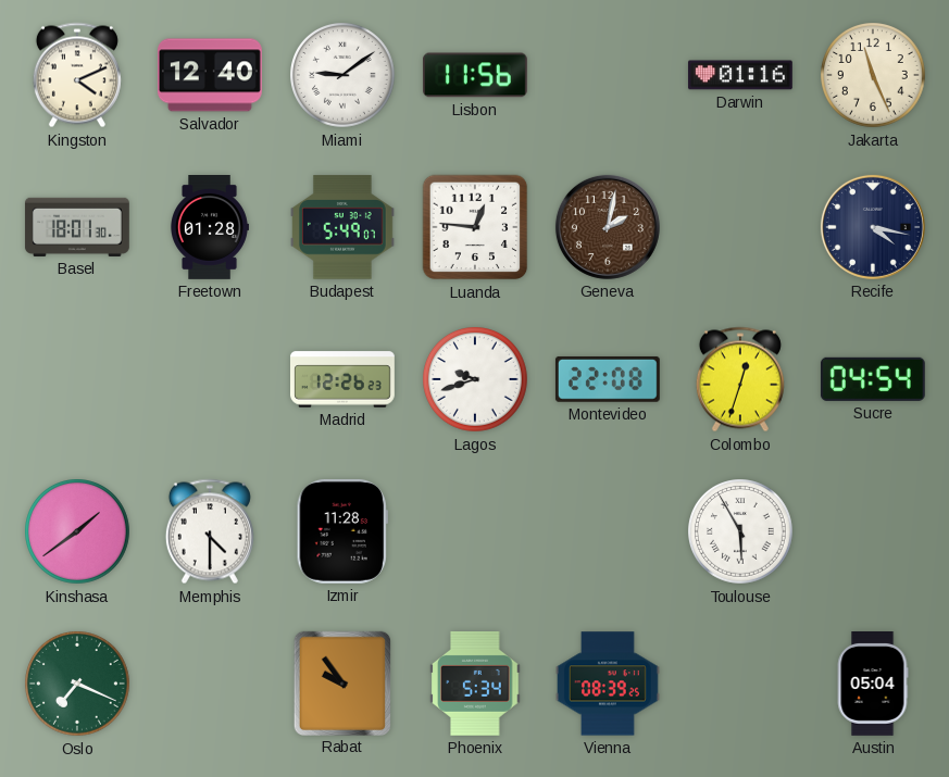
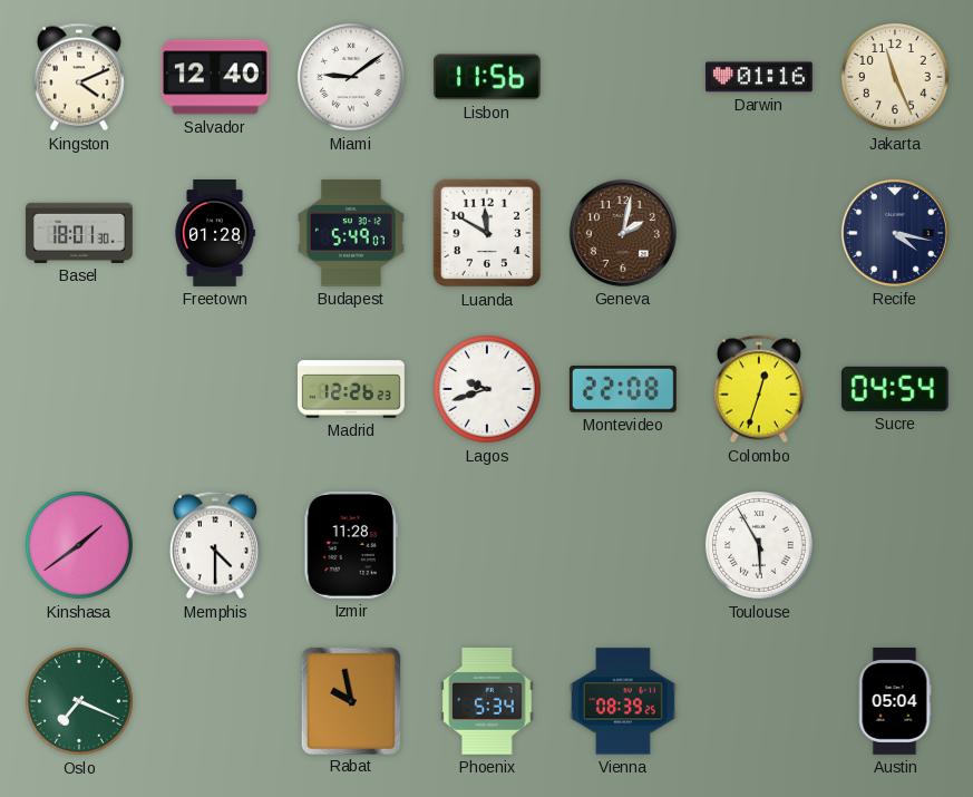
Luanda: 12:46 -> 11:50 (487, 233)
Rabat: 9:54 -> 9:58 (351, 700)
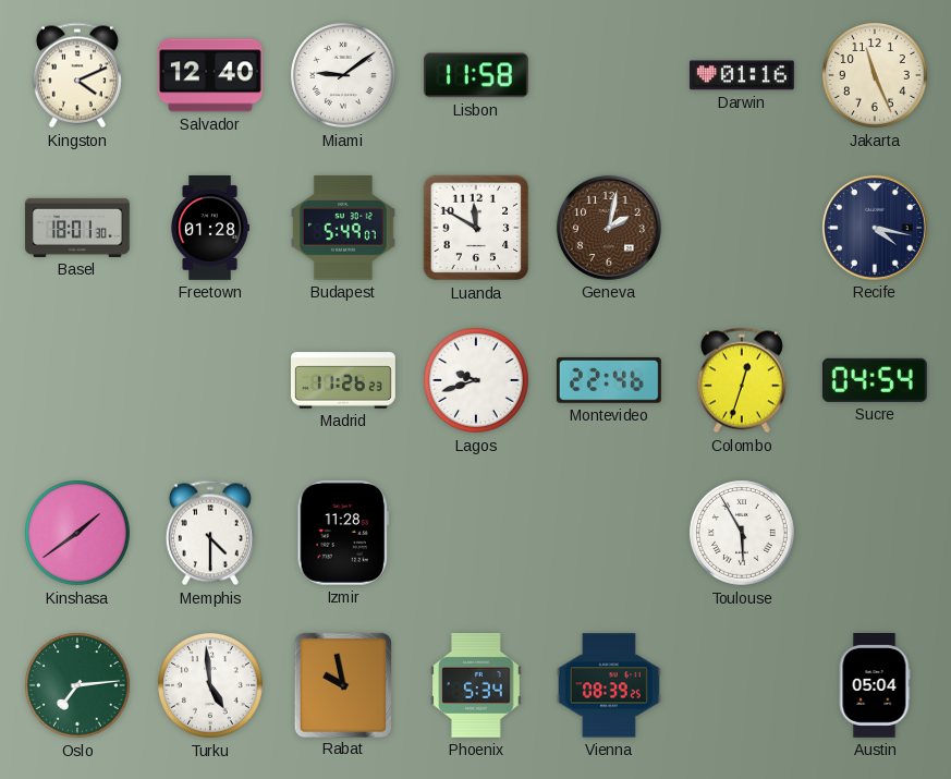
Lisbon: 11:56 -> 11:58 (476, 75)
Madrid: 12:26 -> 11:26 (344, 380)
Montevideo: 22:08 -> 22:46 (609, 380)
Oslo: 7:19 -> 7:14 (78, 686)
Turku: none -> 4:59 (211, 686)
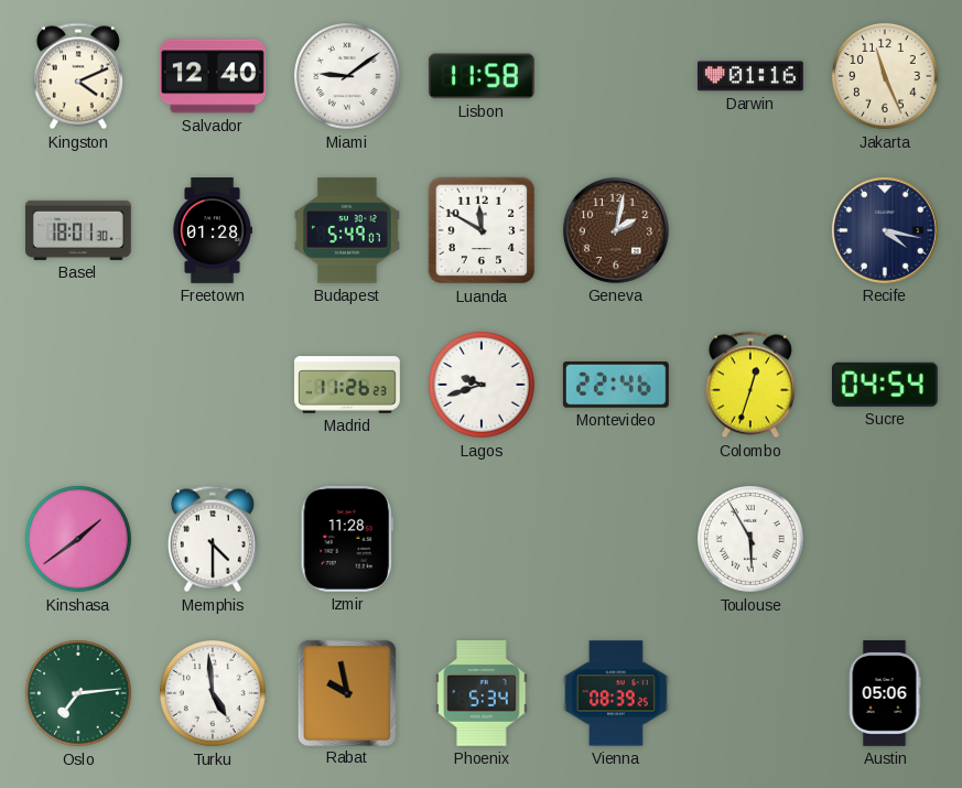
Austin: 05:04 -> 05:06 (885, 694)
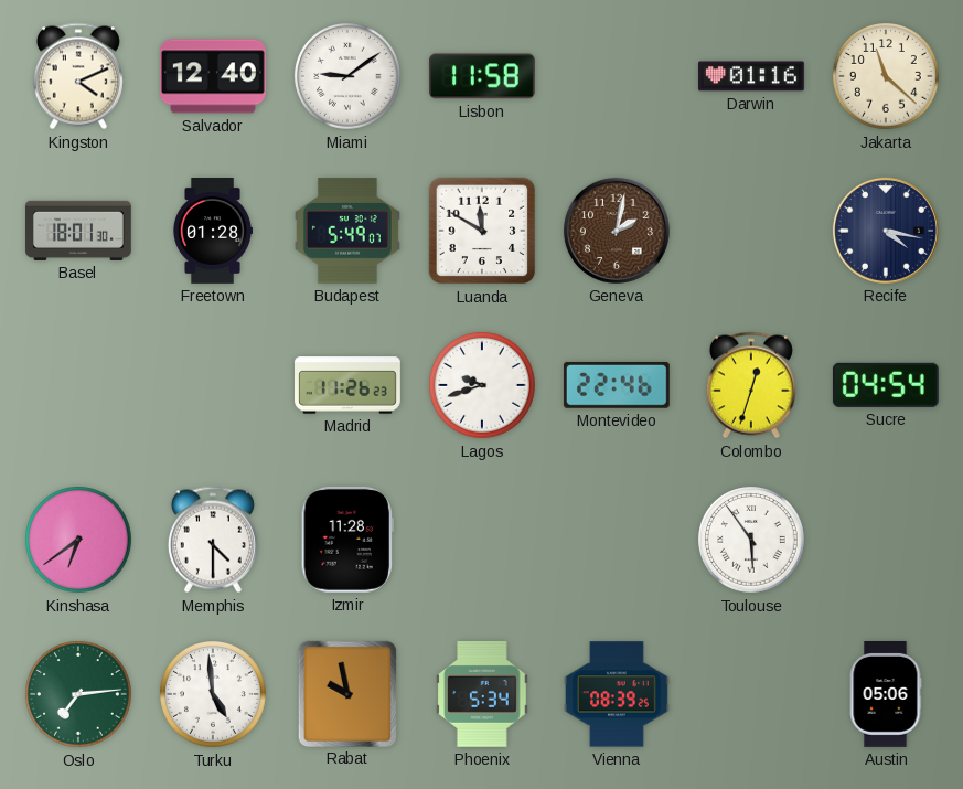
Jakarta: 11:26 -> 11:22 (887, 77)
Kinshasa: 1:39 -> 6:39 (79, 541)
Toulouse: 5:55 -> 5:54 (752, 541)
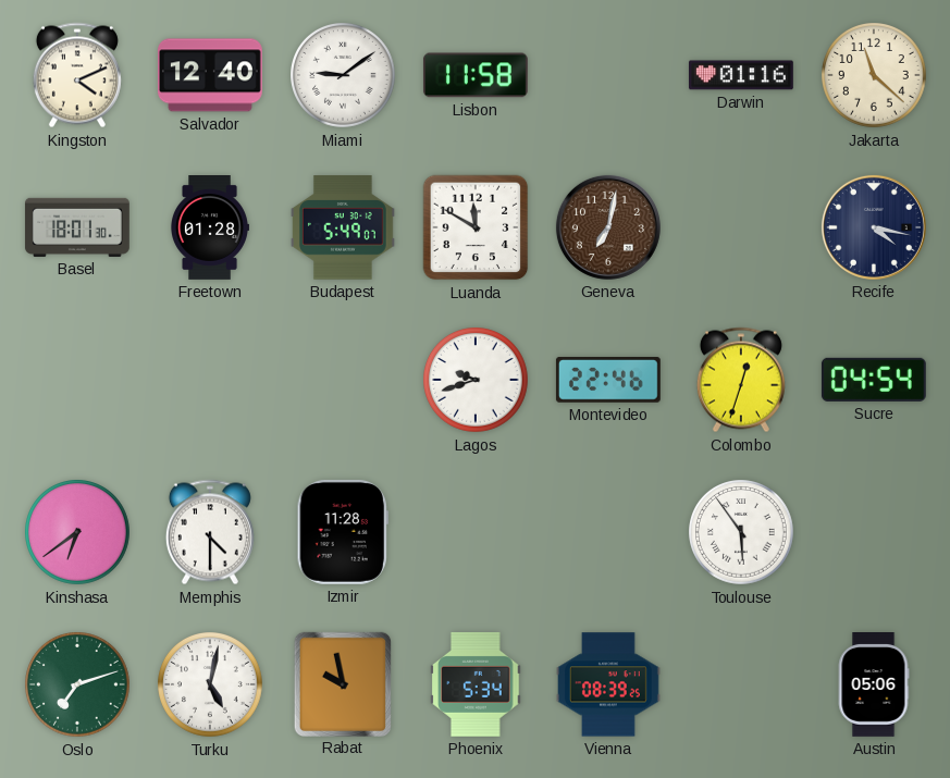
Geneva: 2:02 -> 7:02 (608, 227)
Madrid: 11:26 -> none (349, 385)
Oslo: 7:14 -> 7:12 (78, 686)
Turku: 4:59 -> 5:02 (211, 686)
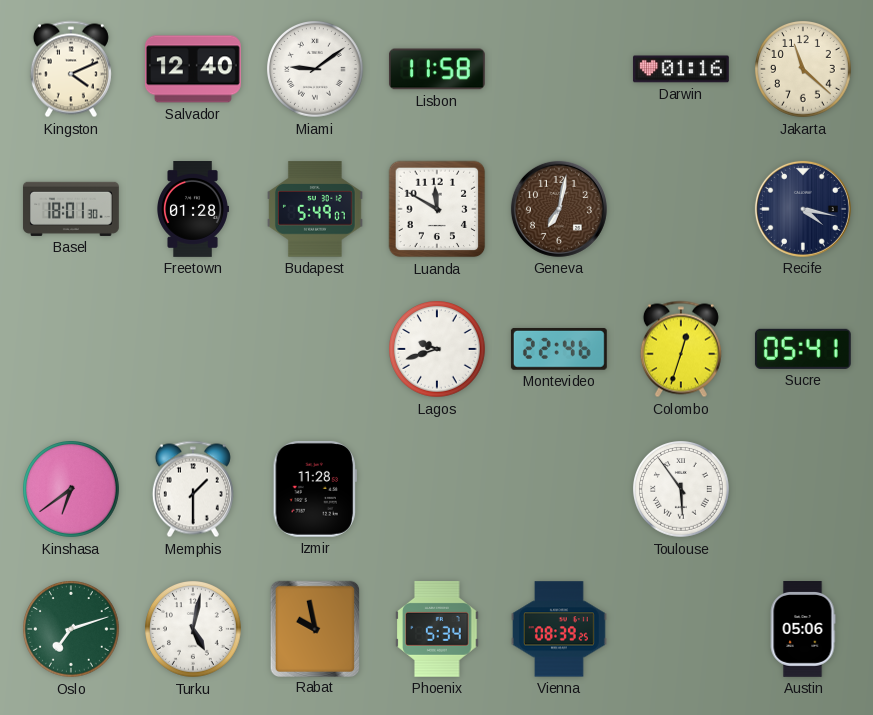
Sucre: 04:54 -> 05:41 (803, 349)
Memphis: 4:30 -> 1:30 (193, 489)
